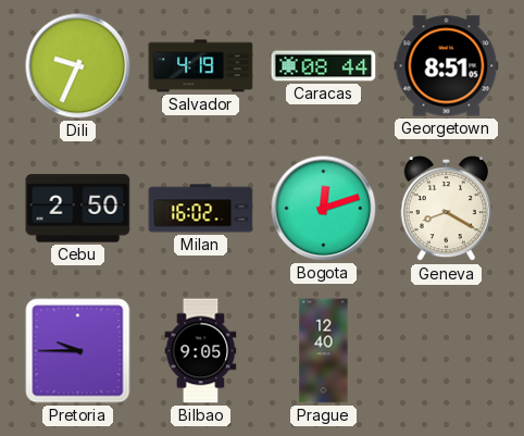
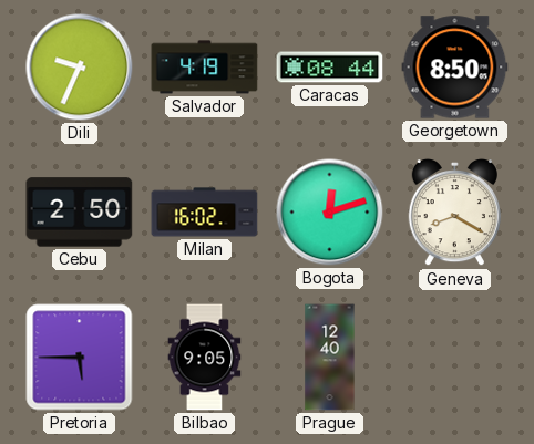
Georgetown: 8:51 -> 8:50 (455, 68)
Pretoria: 9:45 -> 5:45 (80, 358)
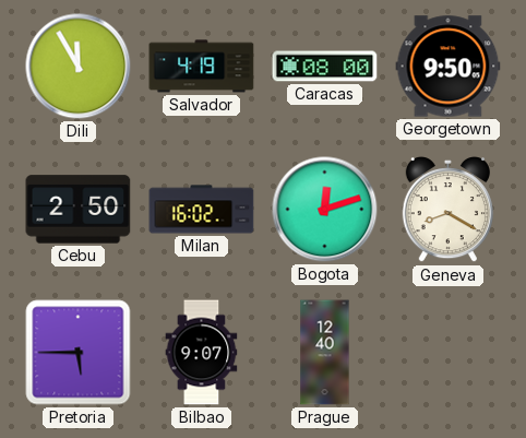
Dili: 9:34 -> 11:55 (79, 67)
Caracas: 08:44 -> 08:00 (325, 67)
Georgetown: 8:50 -> 9:50 (449, 67)
Bilbao: 9:05 -> 9:07 (202, 353)
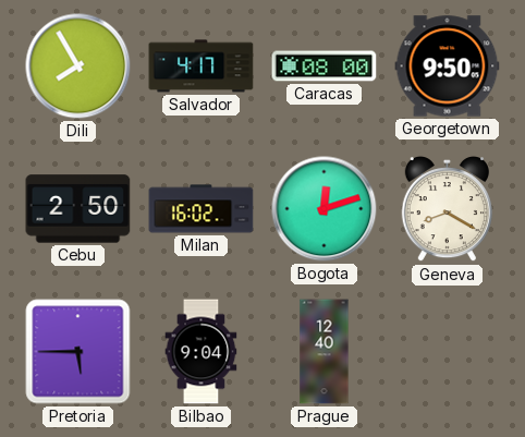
Dili: 11:55 -> 7:55 (78, 66)
Salvador: 4:19 -> 4:17 (202, 66)
Bilbao: 9:07 -> 9:04 (202, 352)
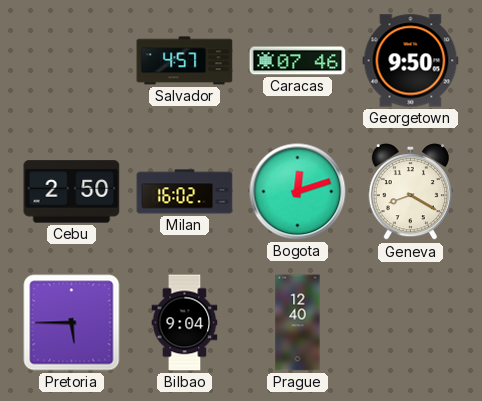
Dili: 7:55 -> none (78, 66)
Salvador: 4:17 -> 4:57 (185, 61)
Caracas: 08:00 -> 07:46 (298, 61)
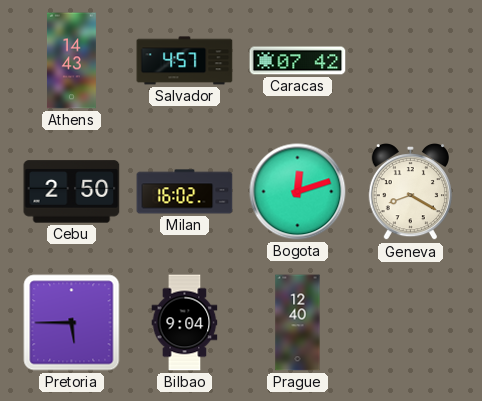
Athens: none -> 14:43 (71, 61)
Caracas: 07:46 -> 07:42 (298, 61)
Georgetown: 9:50 -> none (411, 61)
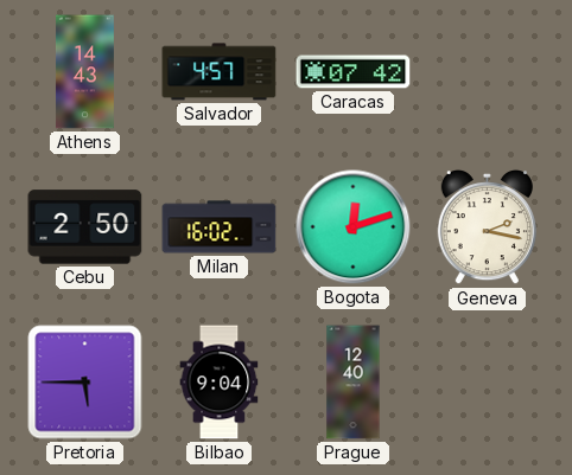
Geneva: 8:20 -> 2:17 (487, 227)
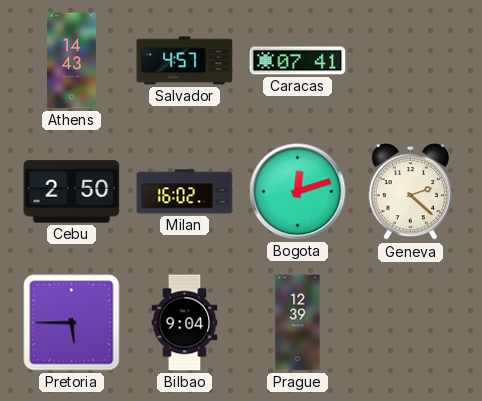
Caracas: 07:42 -> 07:41 (298, 61)
Geneva: 2:17 -> 2:22 (410, 192)
Prague: 12:40 -> 12:39 (298, 323)
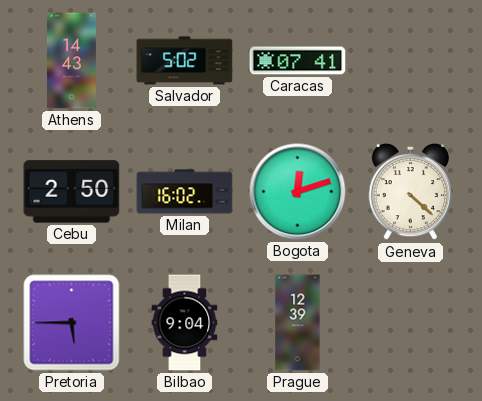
Salvador: 4:57 -> 5:02 (185, 61)
Geneva: 2:22 -> 4:22 (410, 192)
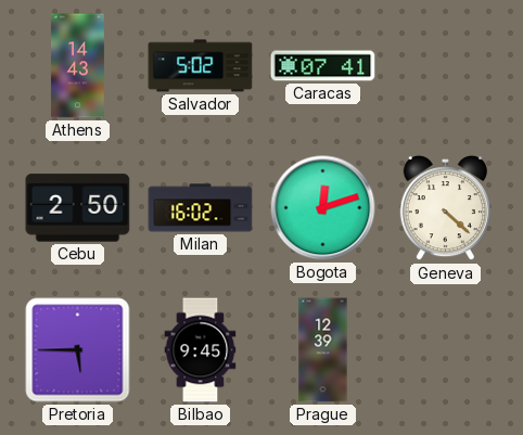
Bilbao: 9:04 -> 9:45 (201, 350)
